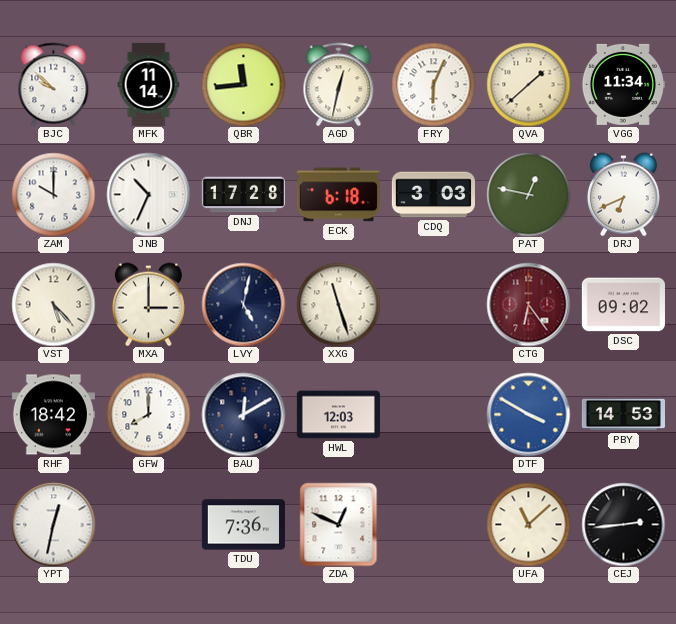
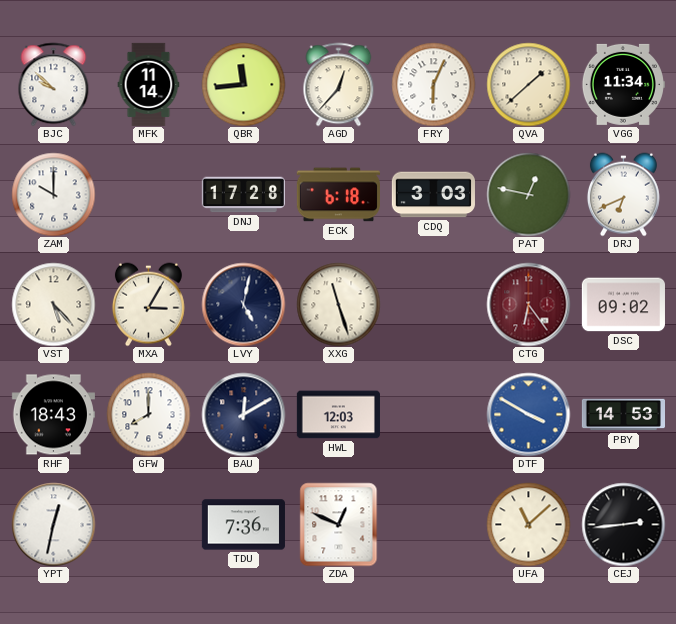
AGD: 12:32 -> 12:37 (339, 84)
JNB: 10:34 -> none (148, 194)
MXA: 3:00 -> 3:05 (148, 304)
RHF: 18:42 -> 18:43 (53, 415)
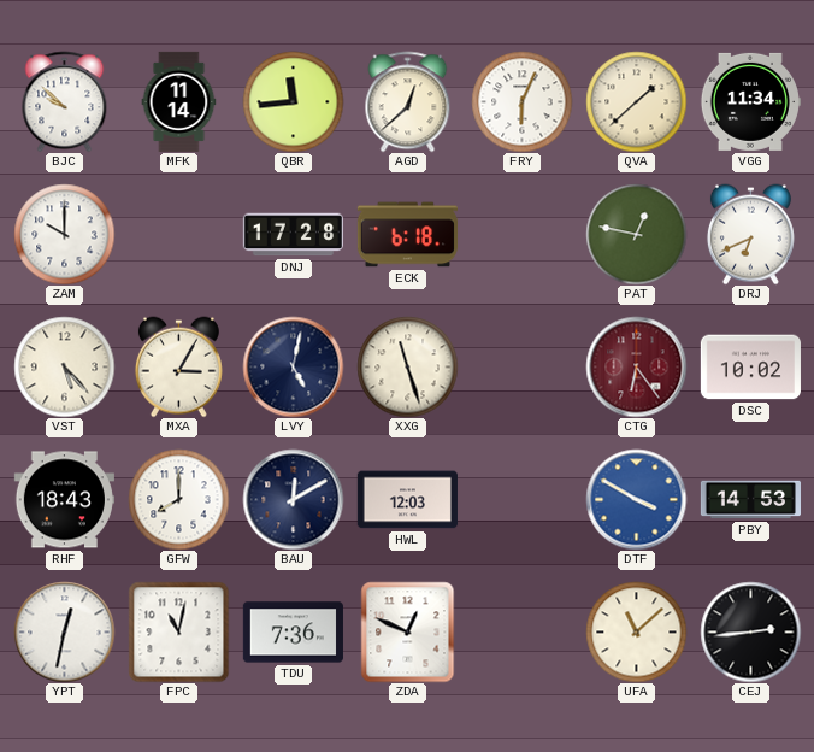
AGD: 12:37 -> 12:38 (408, 101)
CDQ: 3:03 -> none (433, 195)
DSC: 09:02 -> 10:02 (750, 368)
FPC: none -> 11:02 (178, 631)
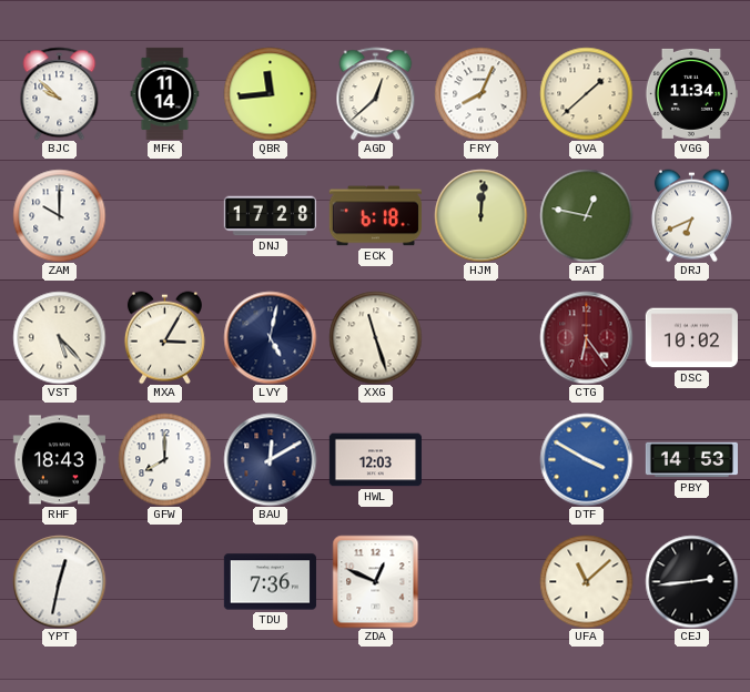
FRY: 6:04 -> 8:04 (480, 93)
HJM: none -> 12:01 (480, 215)
FPC: 11:02 -> none (178, 631)
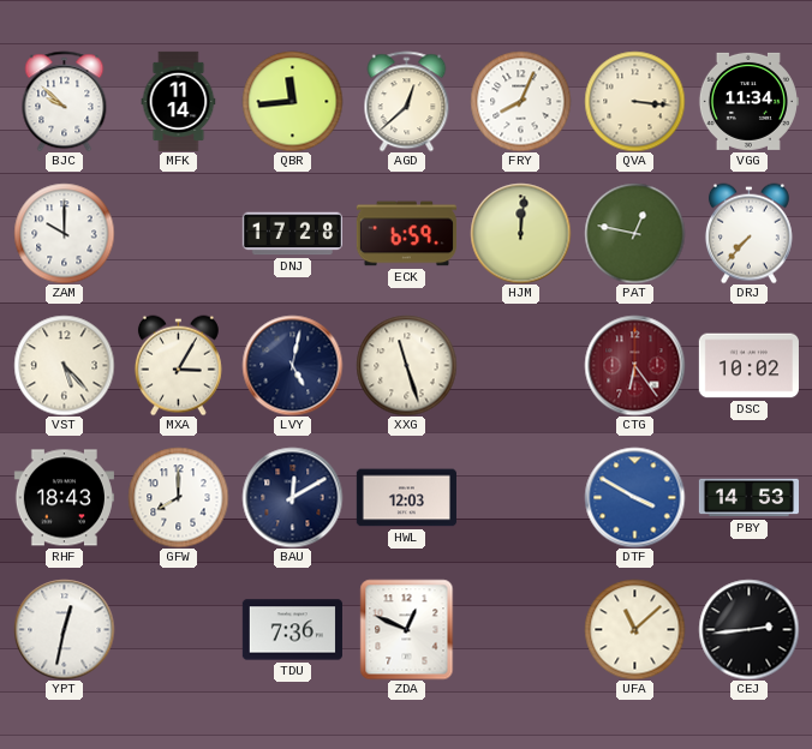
QVA: 1:38 -> 3:16 (634, 101)
ECK: 6:18 -> 6:59 (406, 234)
DRJ: 6:41 -> 7:37 (748, 233)
